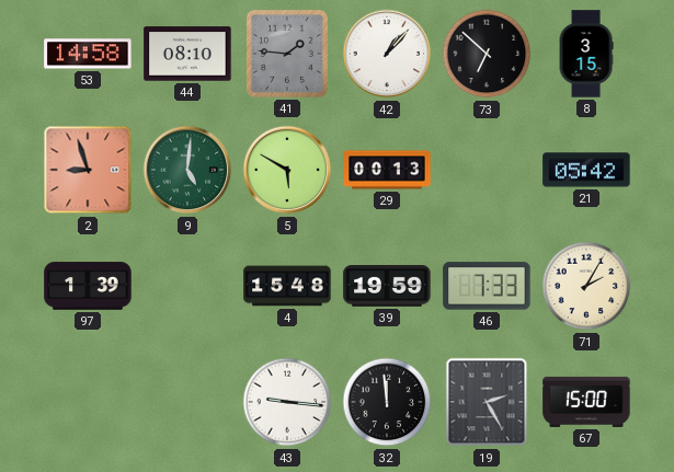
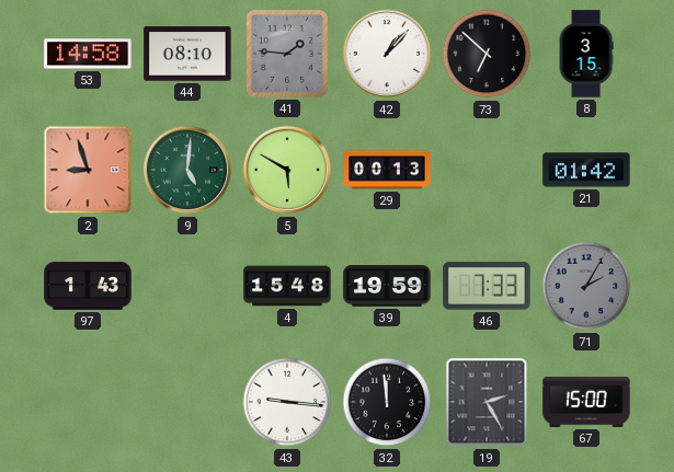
21: 05:42 -> 01:42 (586, 170)
97: 1:39 -> 1:43 (88, 286)
71 dial: cream -> grey (586, 286)
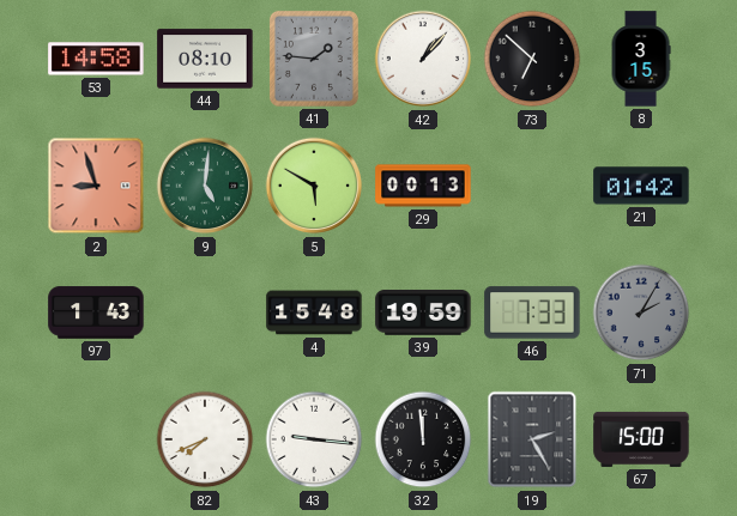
82: none -> 7:41 (205, 439)
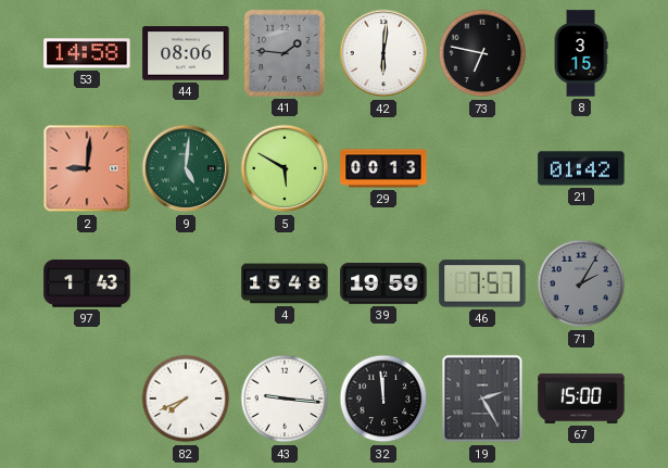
44: 08:10 -> 08:06 (186, 53)
42: 1:07 -> 6:01 (383, 53)
73: 6:52 -> 6:47 (482, 53)
2: 8:57 -> 9:01 (87, 168)
46: 7:33 -> 7:57 (482, 283)
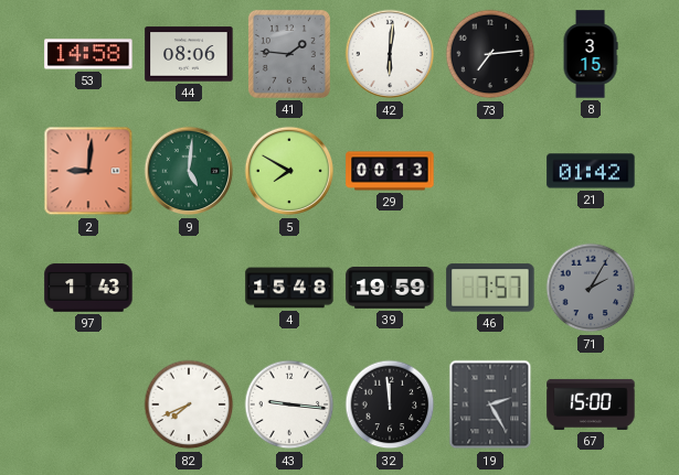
73: 6:47 -> 7:14 (490, 54)
5: 5:50 -> 7:50 (289, 171)
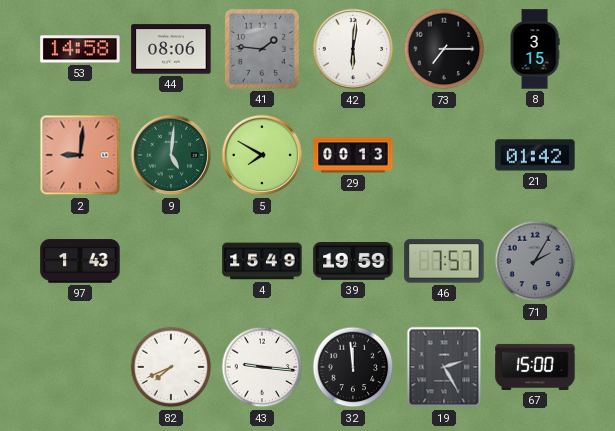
73: 7:14 -> 7:15 (444, 49)
4: 15:48 -> 15:49 (262, 261)
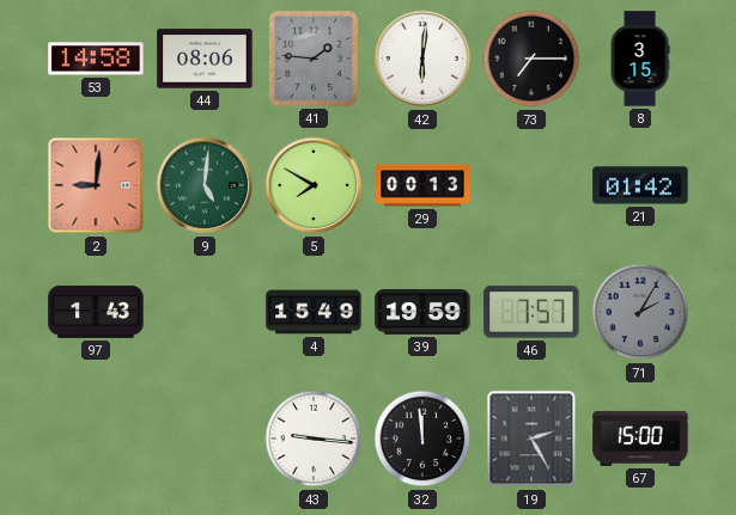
82: 7:41 -> none (171, 367)
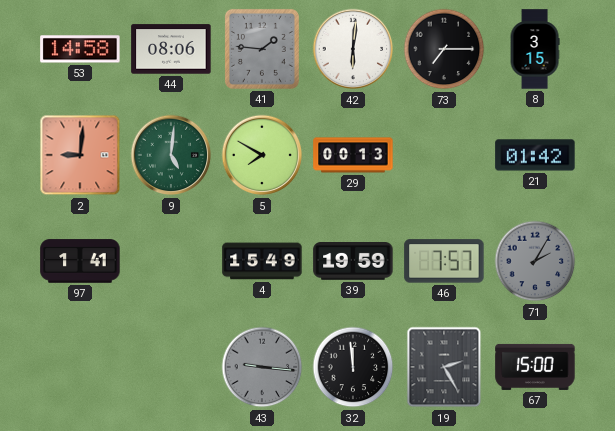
97: 1:43 -> 1:41 (80, 261)
43 dial: white -> grey (262, 367)
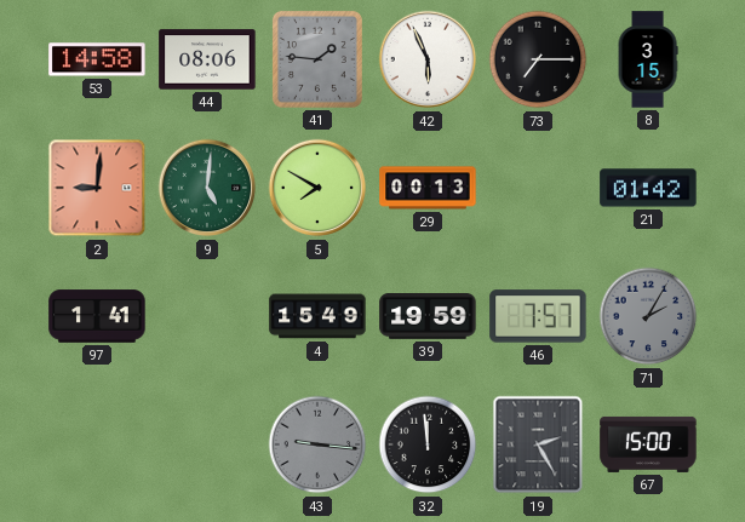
42: 6:01 -> 5:56 (428, 59)
